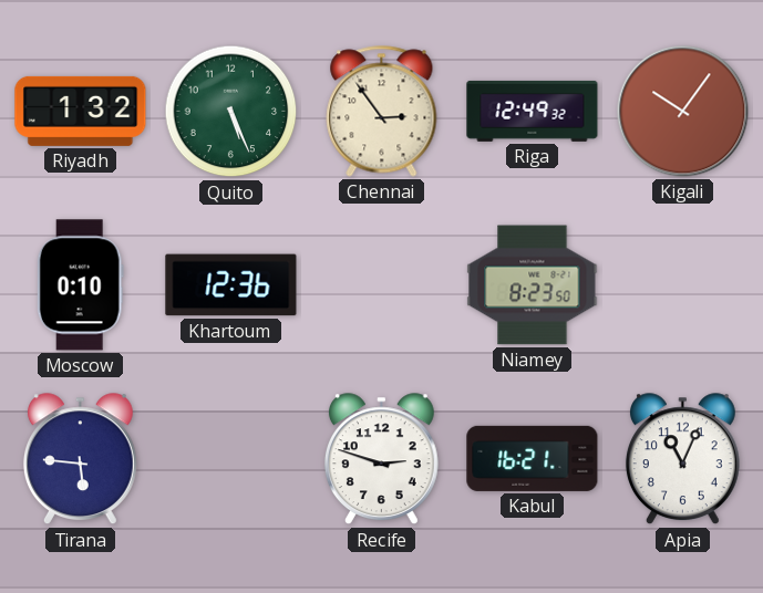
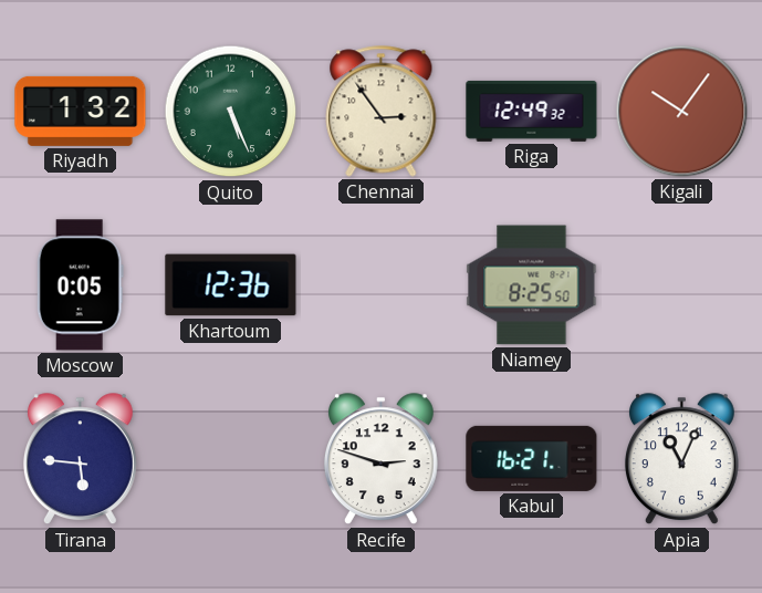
Moscow: 0:10 -> 0:05 (80, 285)
Niamey: 8:23 -> 8:25 (532, 285)
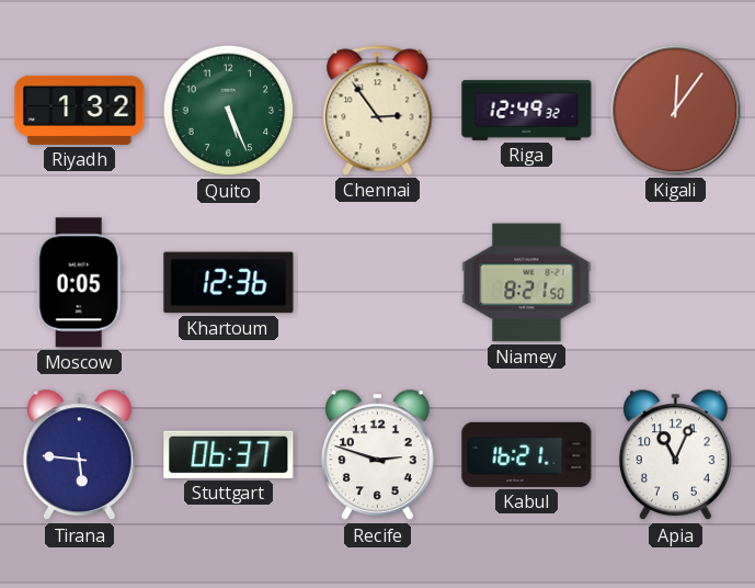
Kigali: 10:06 -> 12:06 (676, 111)
Niamey: 8:25 -> 8:21 (527, 283)
Stuttgart: none -> 06:37 (229, 454)
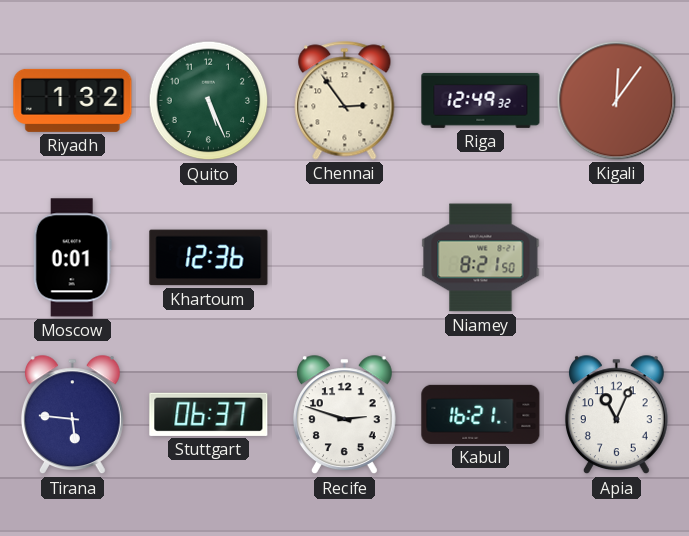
Moscow: 0:05 -> 0:01 (72, 258)
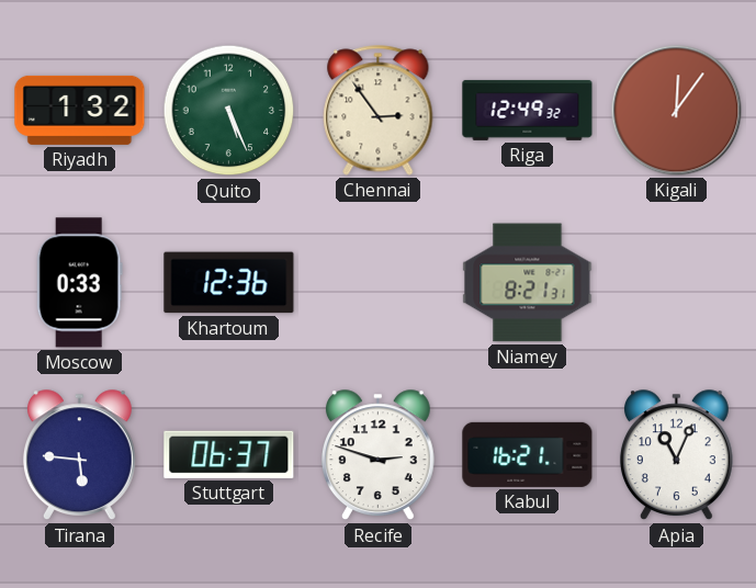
Moscow: 0:01 -> 0:33 (79, 283)
Niamey: 8:21:50 -> 8:21:31 (528, 283)
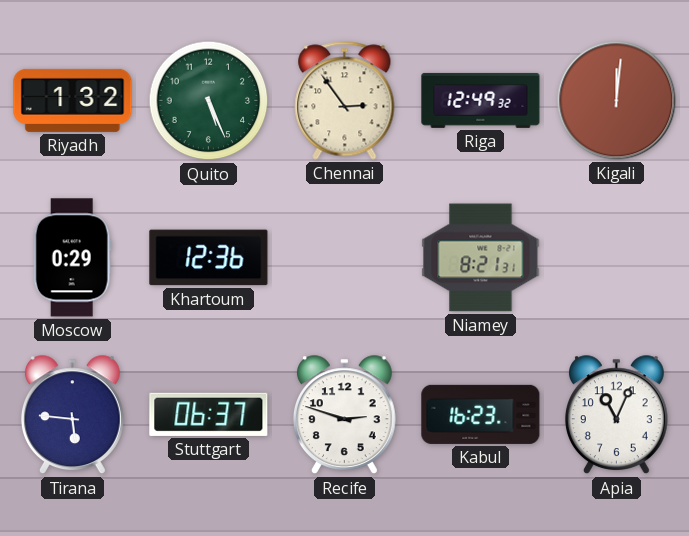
Kigali: 12:06 -> 12:01 (617, 101)
Moscow: 0:33 -> 0:29 (72, 258)
Kabul: 16:21 -> 16:23 (481, 414)
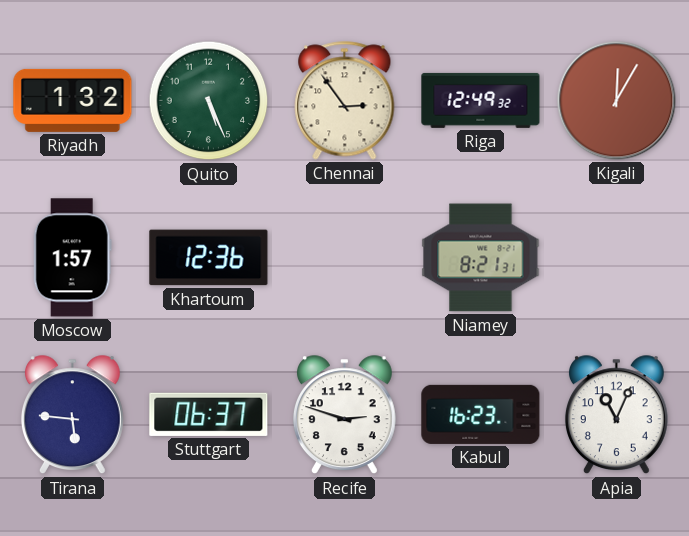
Kigali: 12:01 -> 12:05 (617, 101)
Moscow: 0:29 -> 1:57 (72, 258)
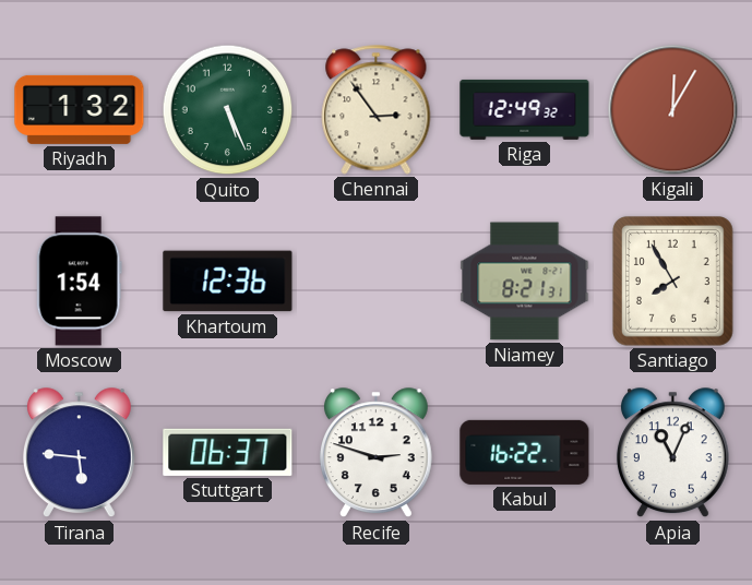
Moscow: 1:57 -> 1:54 (79, 282)
Santiago: none -> 7:55 (673, 282)
Kabul: 16:23 -> 16:22 (525, 452)
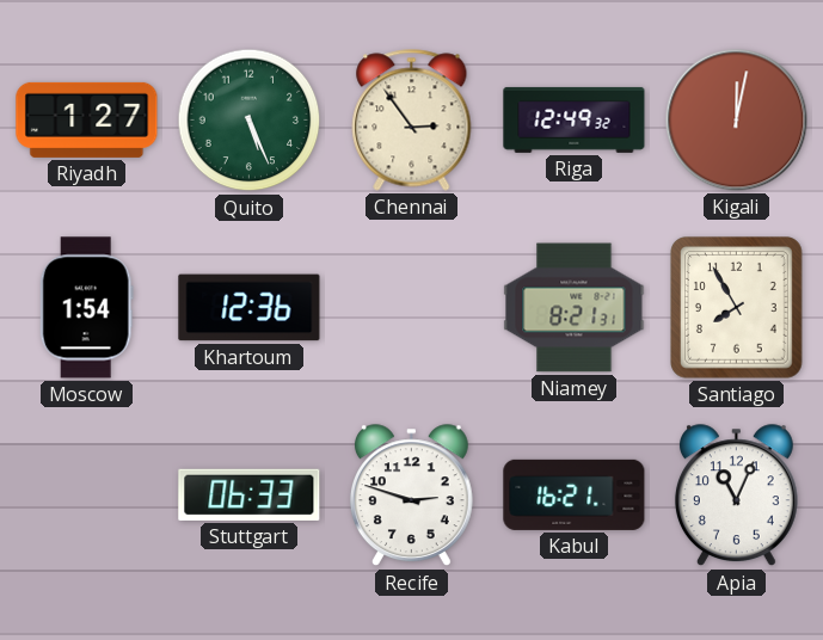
Riyadh: 1:32 -> 1:27 (87, 119)
Kigali: 12:05 -> 12:02 (737, 121)
Tirana: 5:46 -> none (79, 453)
Stuttgart: 06:37 -> 06:33 (250, 494)
Kabul: 16:22 -> 16:21 (575, 494)
